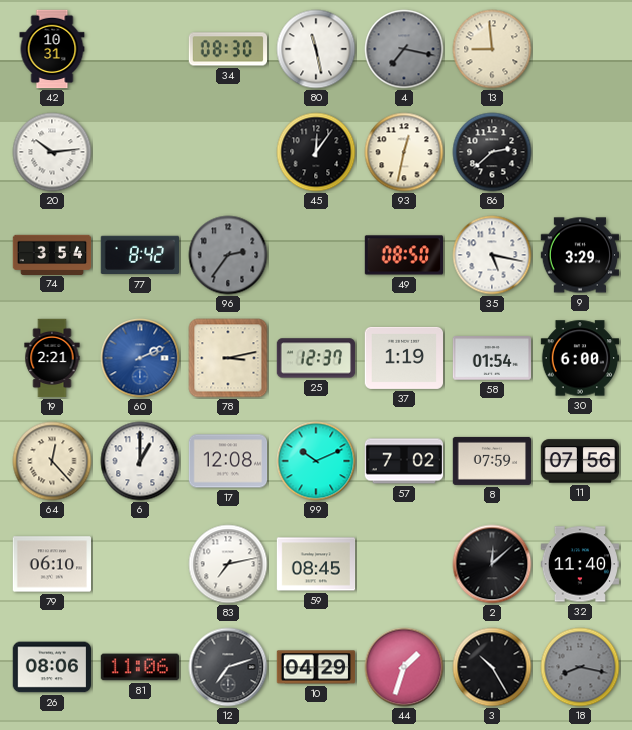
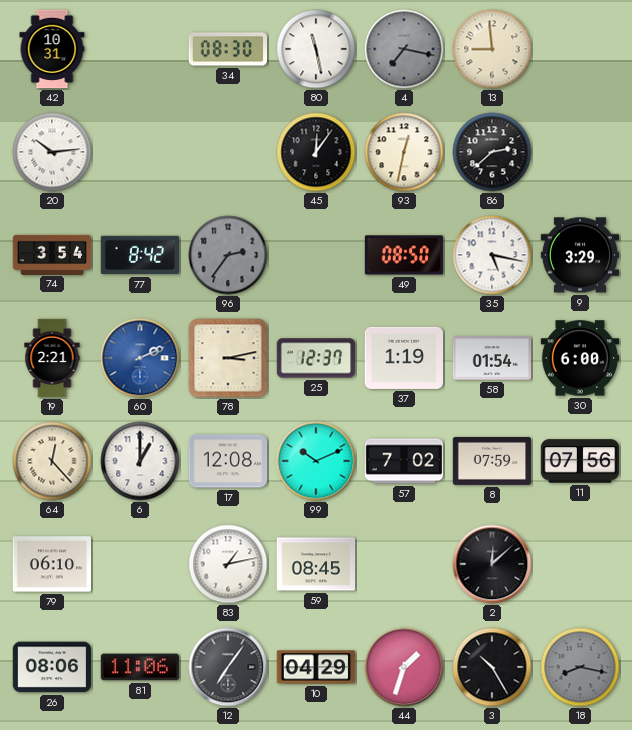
83: 7:13 -> 1:13 (228, 564)
32: 11:40 -> none (580, 564)
12: 7:12 -> 7:06 (228, 667)
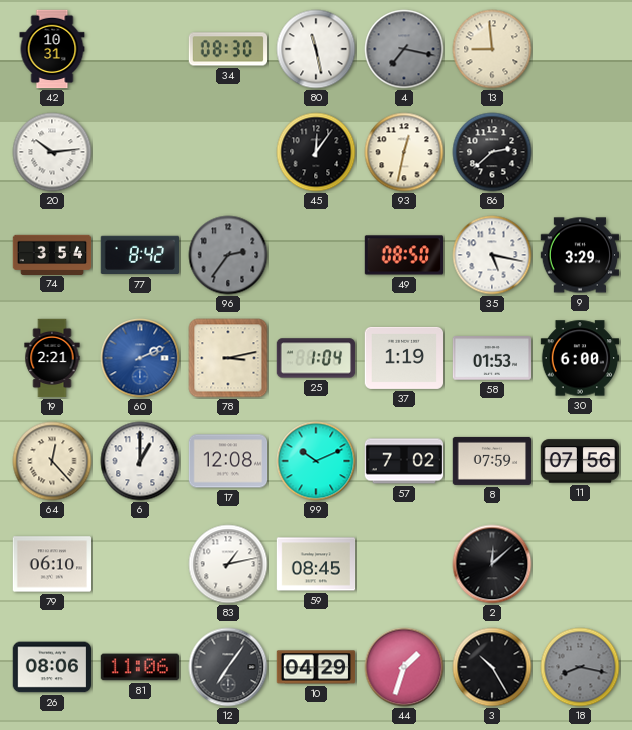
25: 12:37 -> 1:04 (316, 358)
58: 01:54 -> 01:53 (492, 358)
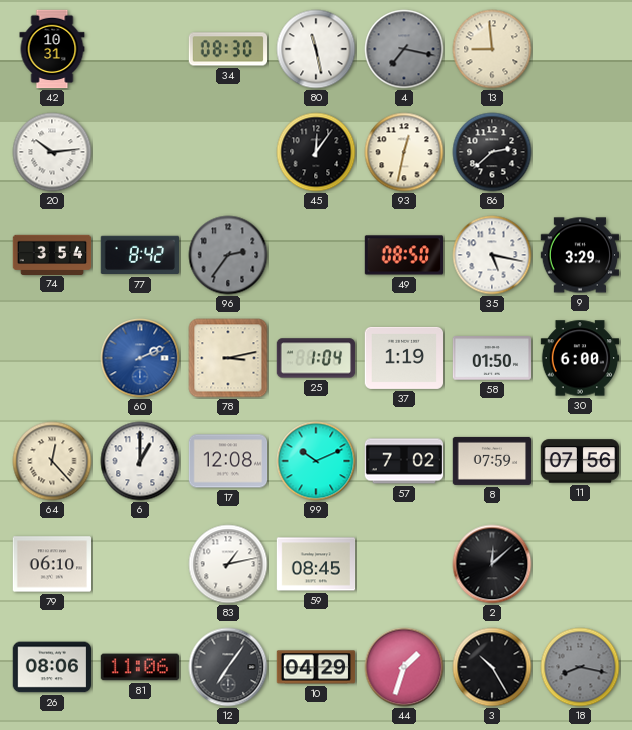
19: 2:21 -> none (52, 358)
58: 01:53 -> 01:50 (492, 358)
